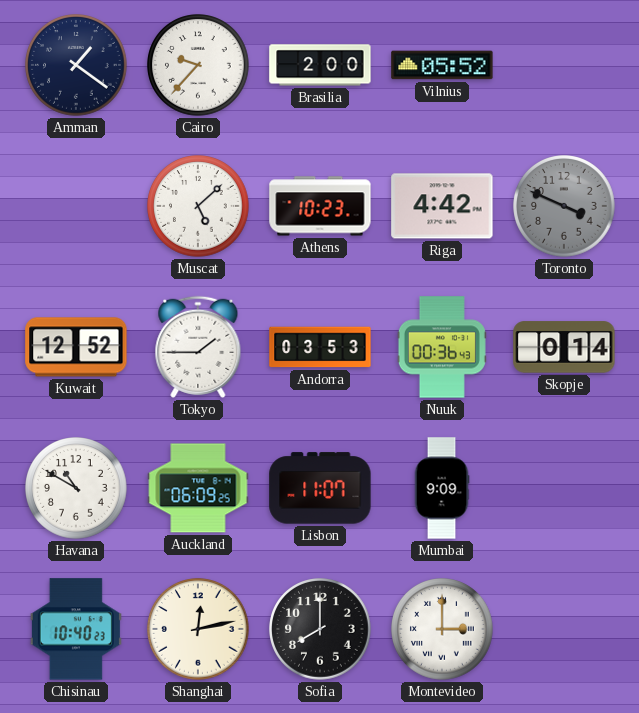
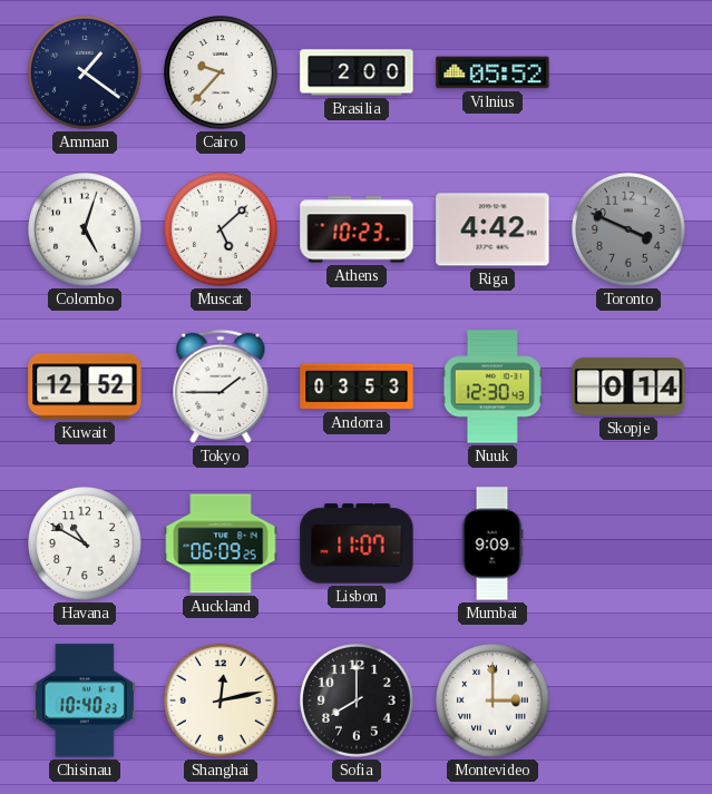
Colombo: none -> 5:03 (85, 229)
Nuuk: 00:36 -> 12:30 (492, 386)
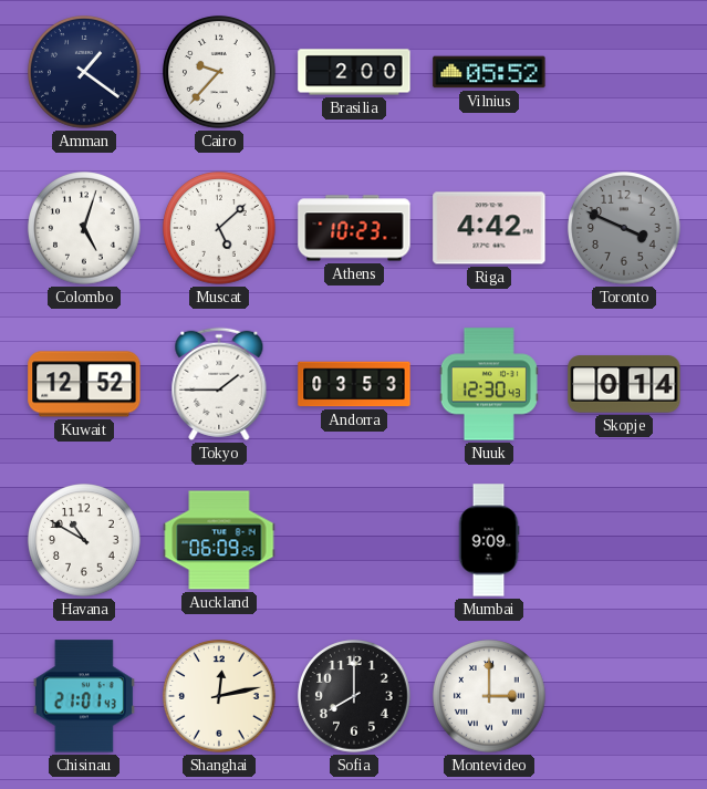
Lisbon: 11:07 -> none (357, 543)
Chisinau: 10:40 -> 21:01 (84, 696)
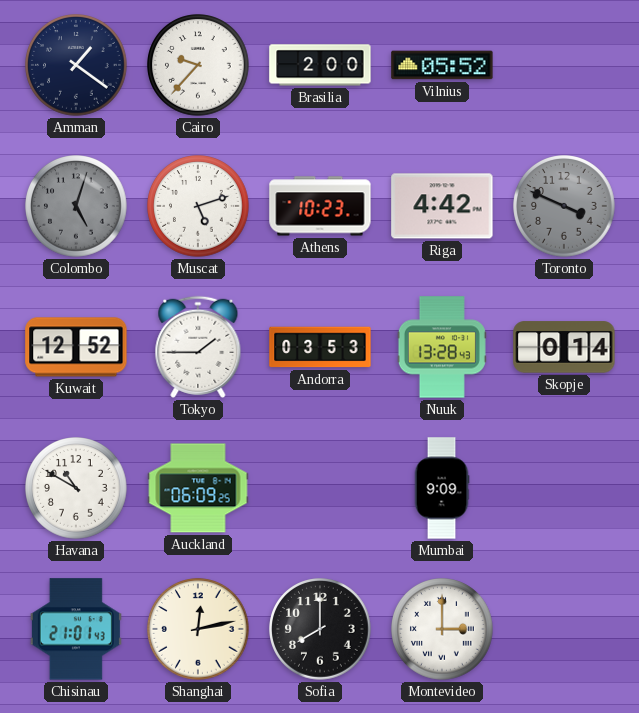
Colombo dial: white -> grey (76, 206)
Muscat: 5:08 -> 5:12 (198, 206)
Nuuk: 12:30 -> 13:28 (442, 347)
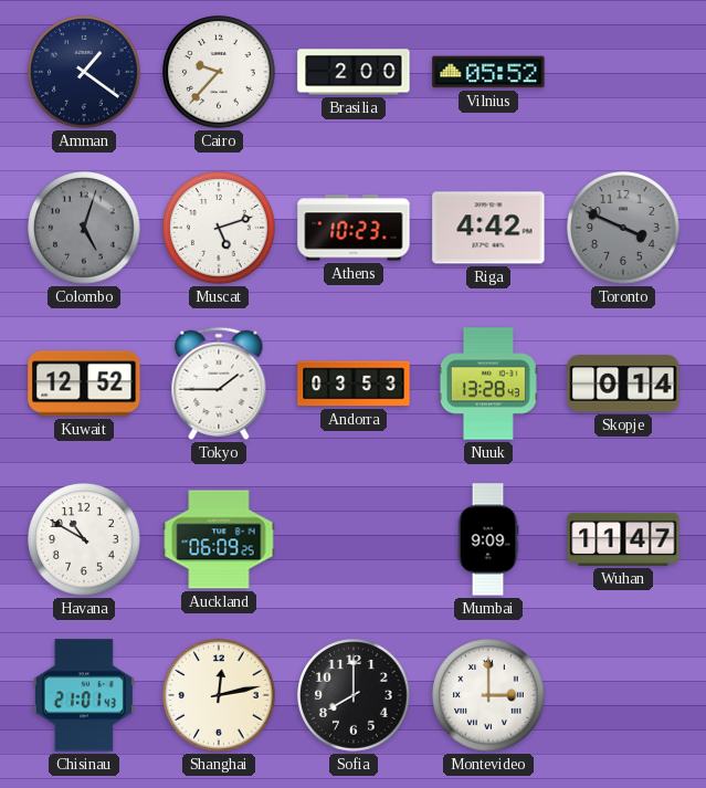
Wuhan: none -> 11:47 (623, 539)
